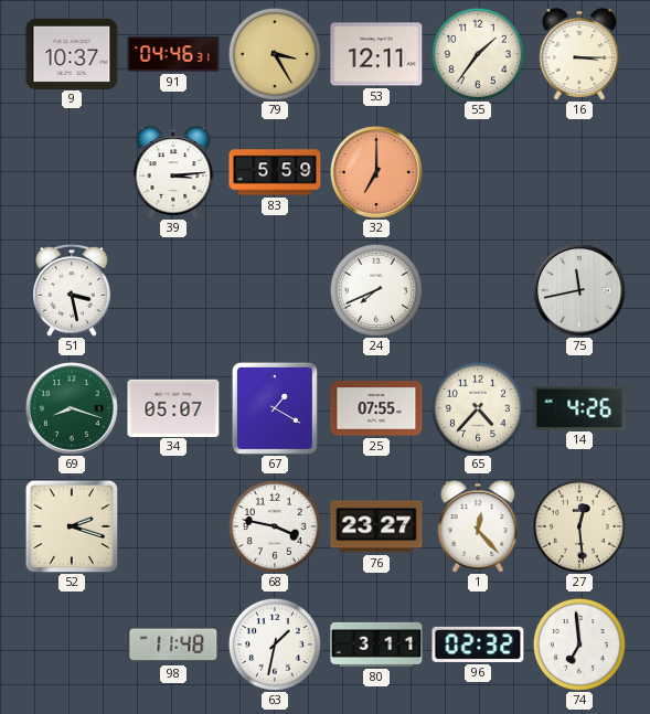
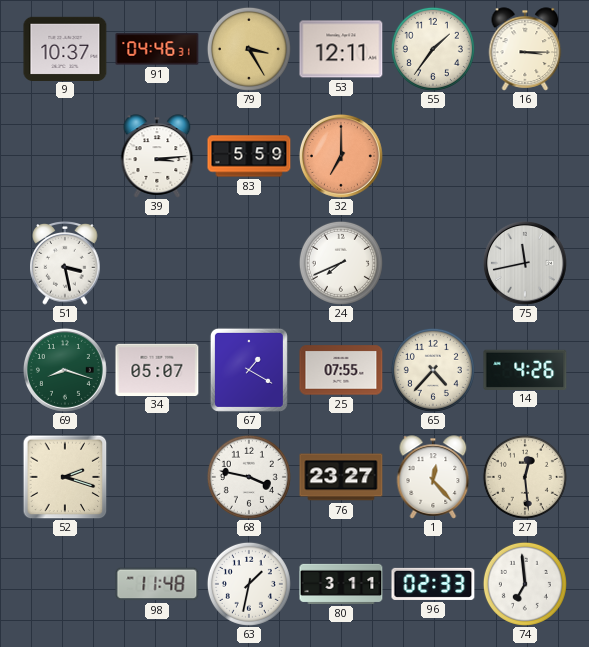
96: 02:32 -> 02:33 (433, 584)
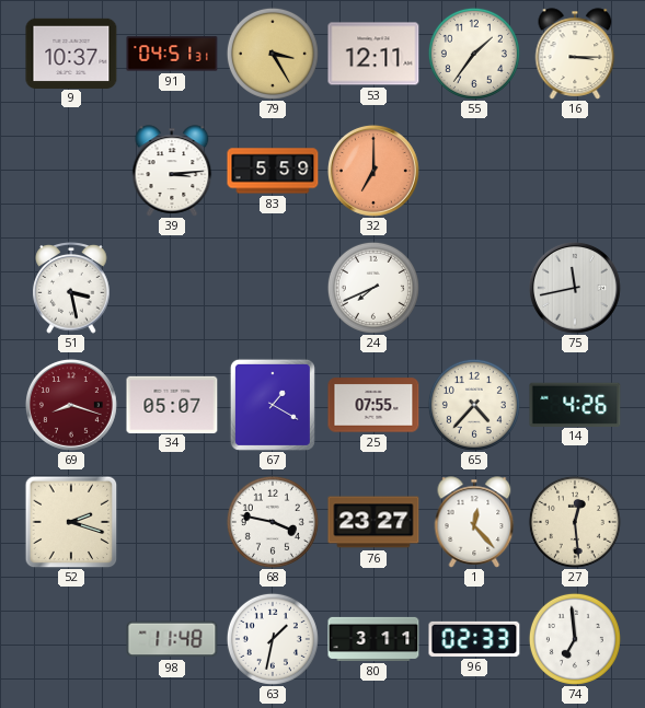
91: 04:46 -> 04:51 (172, 54)
69 dial: green -> burgundy (71, 405)
